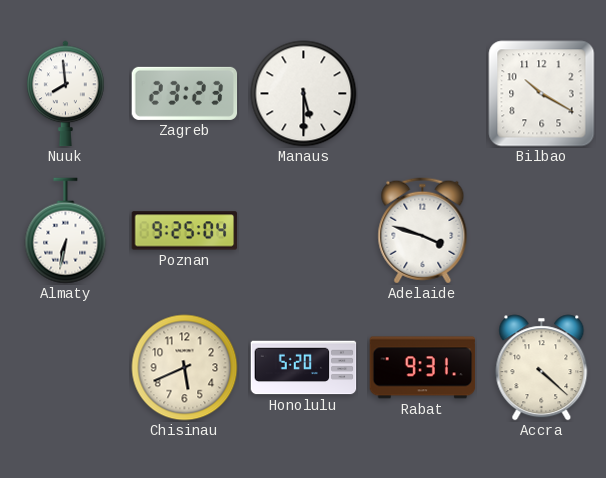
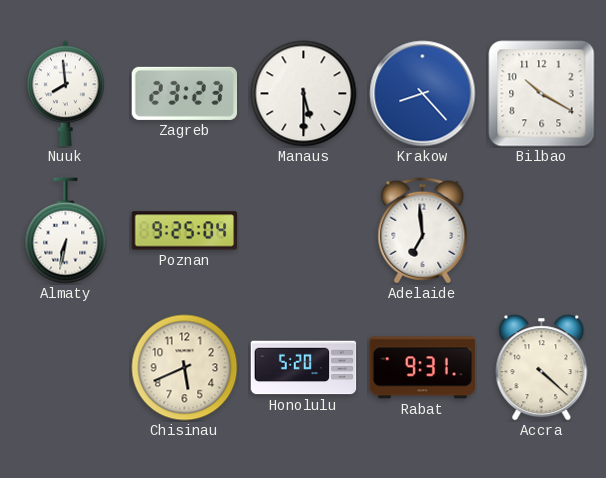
Krakow: none -> 8:23 (423, 94)
Adelaide: 3:48 -> 6:59 (423, 231)
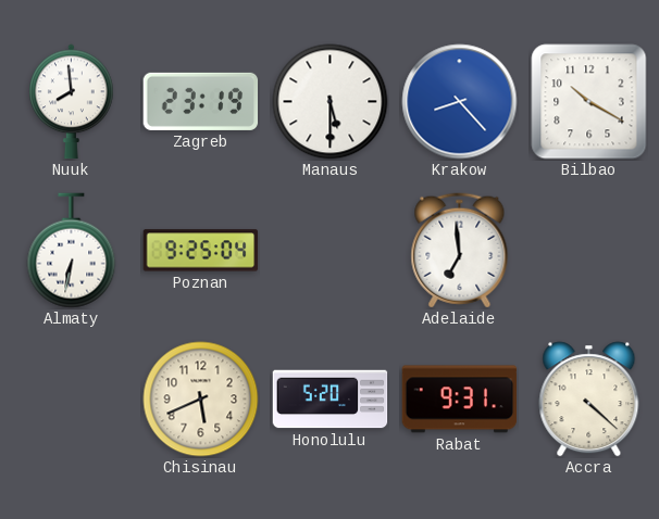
Zagreb: 23:23 -> 23:19 (201, 101)
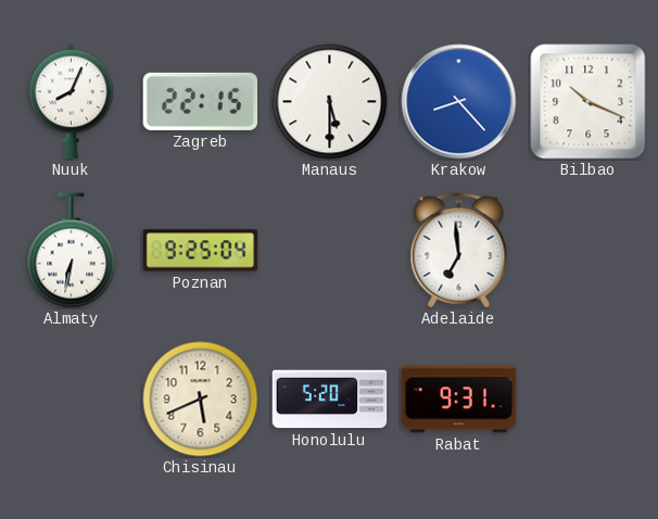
Nuuk: 7:59 -> 8:04 (72, 102)
Zagreb: 23:19 -> 22:15 (201, 101)
Bilbao: 10:20 -> 10:19 (589, 102)
Accra: 4:22 -> none (589, 400)
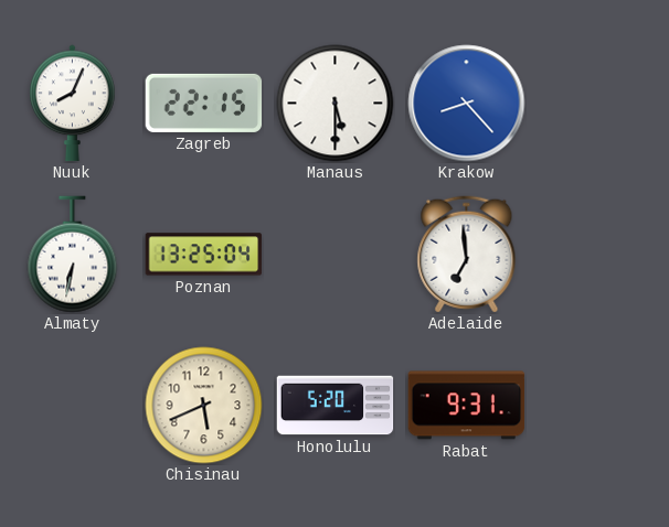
Bilbao: 10:19 -> none (589, 102)
Poznan: 9:25 -> 13:25 (204, 255)
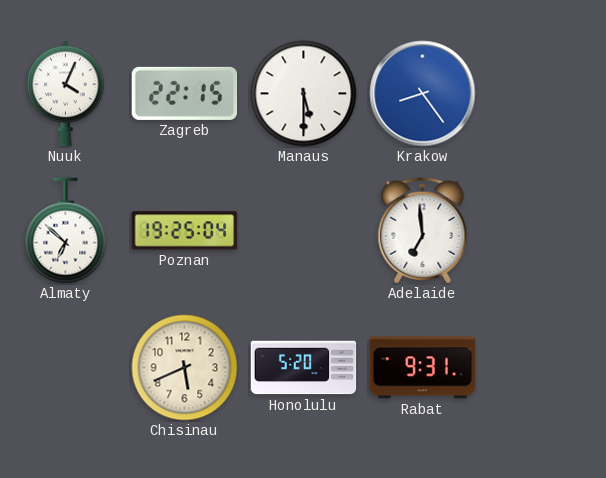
Nuuk: 8:04 -> 4:04 (66, 94)
Krakow: 8:23 -> 8:24 (423, 94)
Almaty: 6:32 -> 6:52 (66, 231)
Poznan: 13:25 -> 19:25 (185, 231)
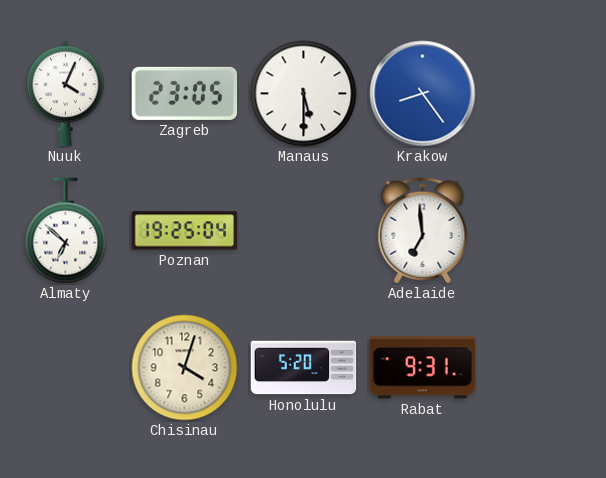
Zagreb: 22:15 -> 23:05 (185, 93)
Chisinau: 5:41 -> 4:03 (185, 368)
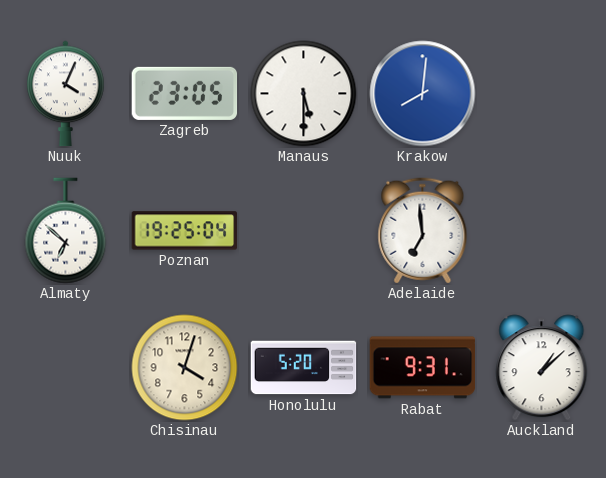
Krakow: 8:24 -> 8:01 (423, 94)
Auckland: none -> 1:08 (542, 368)
